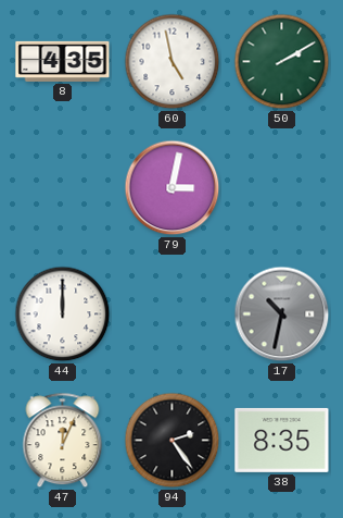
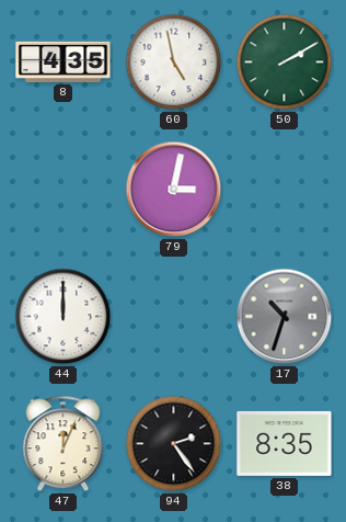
17: 10:32 -> 10:33 (285, 317)
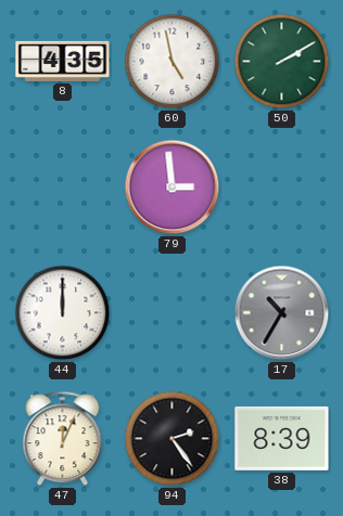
79: 3:02 -> 2:59 (173, 188)
17: 10:33 -> 10:35 (282, 313)
38: 8:35 -> 8:39 (282, 438)
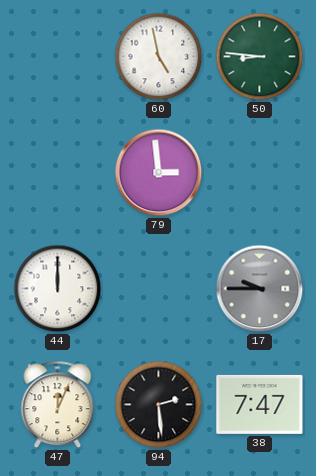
8: 4:35 -> none (63, 61)
50: 2:10 -> 8:46 (260, 57)
17: 10:35 -> 9:45 (260, 289)
94: 2:24 -> 2:29 (159, 405)
38: 8:39 -> 7:47 (260, 404)
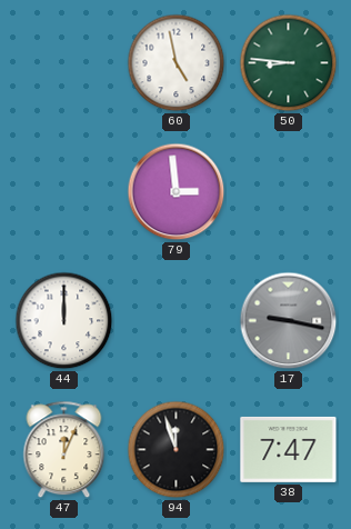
17: 9:45 -> 9:17 (289, 321)
94: 2:29 -> 11:57 (177, 450)
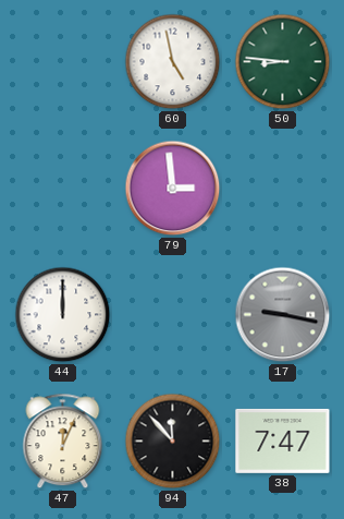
94: 11:57 -> 11:53 (173, 442)
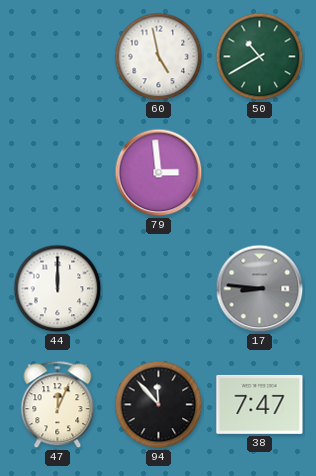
50: 8:46 -> 10:40 (260, 57)
17: 9:17 -> 8:46 (260, 289)
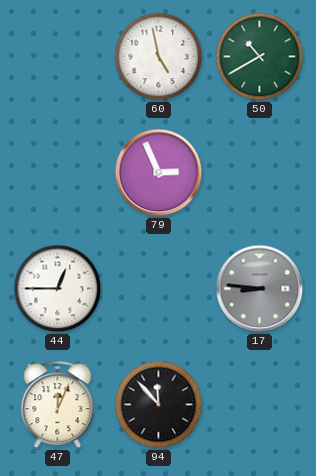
79: 2:59 -> 2:56 (159, 173)
44: 12:00 -> 12:45 (58, 289)
38: 7:47 -> none (260, 404)
